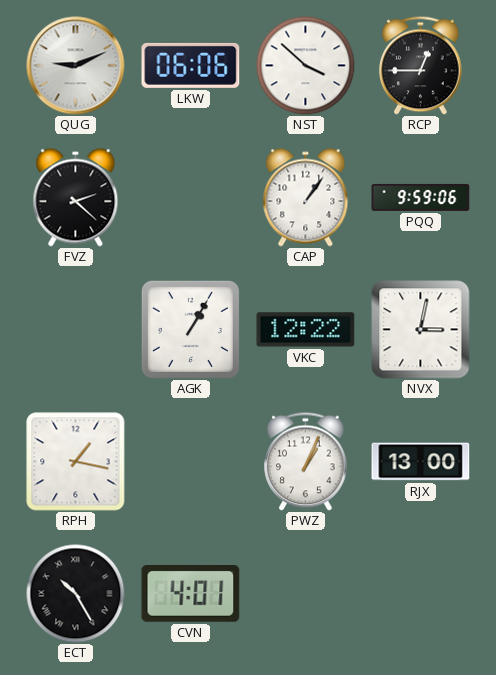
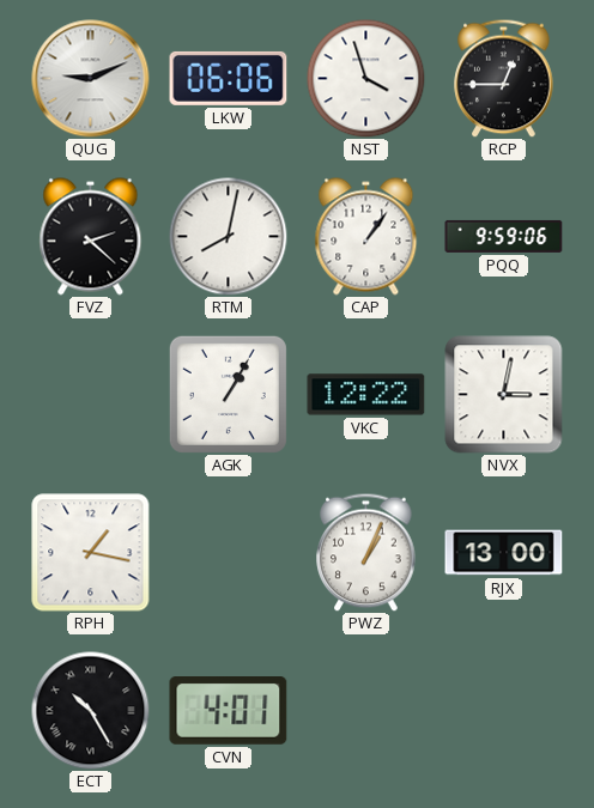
NST: 3:52 -> 3:57 (366, 79)
RTM: none -> 8:02 (229, 237)
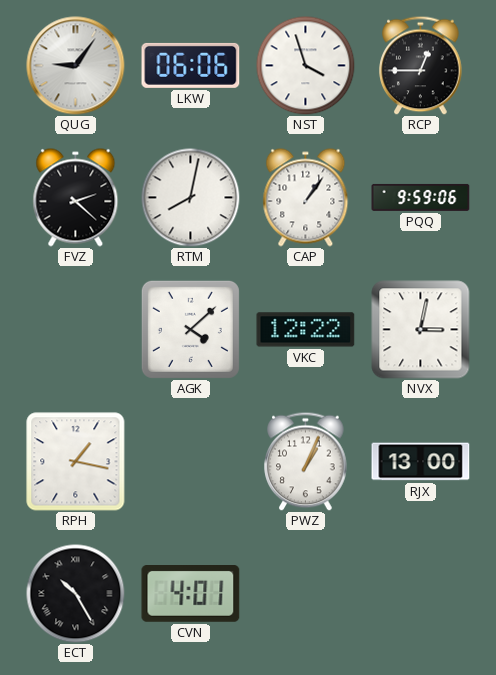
QUG: 9:11 -> 9:06 (76, 66)
AGK: 1:05 -> 4:08 (190, 329)
